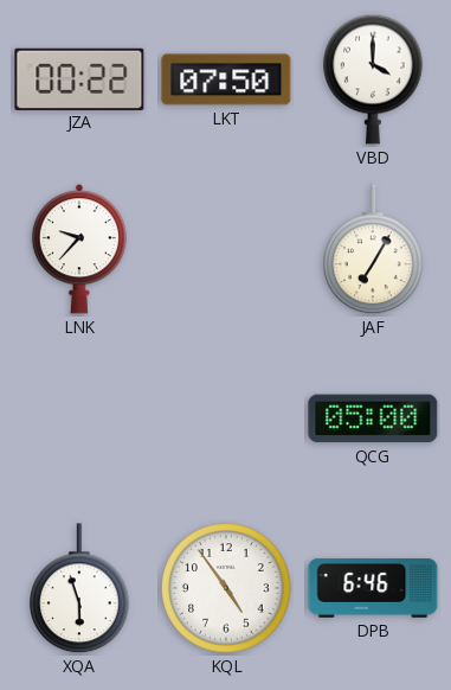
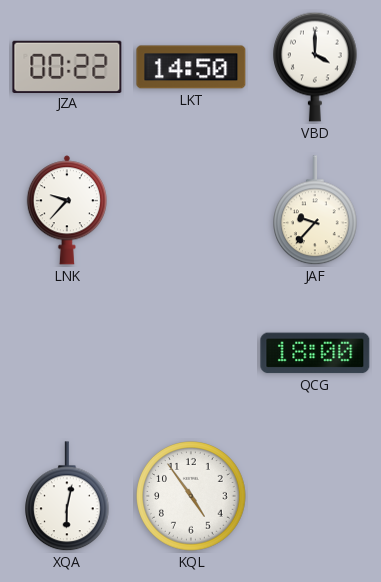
LKT: 07:50 -> 14:50 (191, 67)
JAF: 7:05 -> 9:37 (316, 211)
QCG: 05:00 -> 18:00 (315, 353)
XQA: 5:57 -> 6:02 (68, 497)
DPB: 6:46 -> none (373, 588)
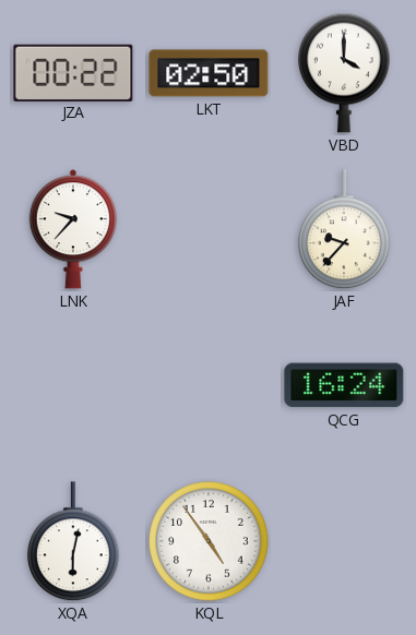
LKT: 14:50 -> 02:50 (209, 73)
QCG: 18:00 -> 16:24 (344, 385)
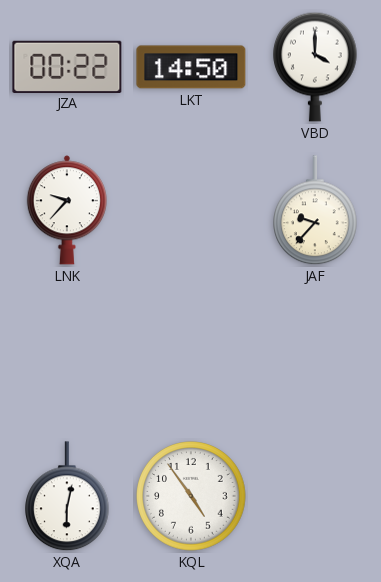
LKT: 02:50 -> 14:50 (191, 67)
QCG: 16:24 -> none (344, 385)
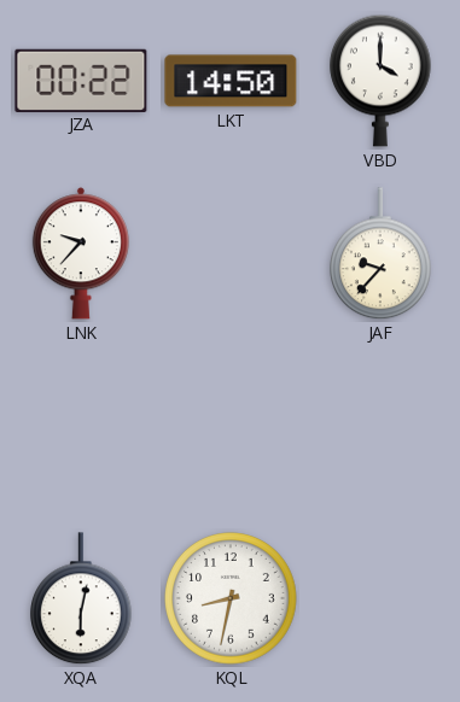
KQL: 4:54 -> 8:32 (231, 598)
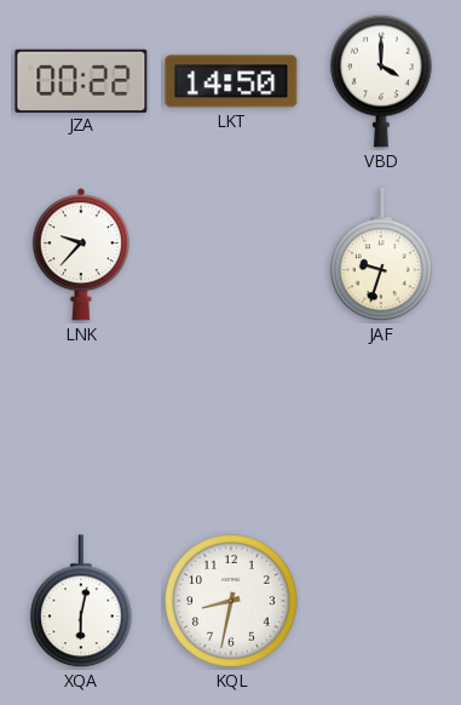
JAF: 9:37 -> 9:33 (382, 256)
